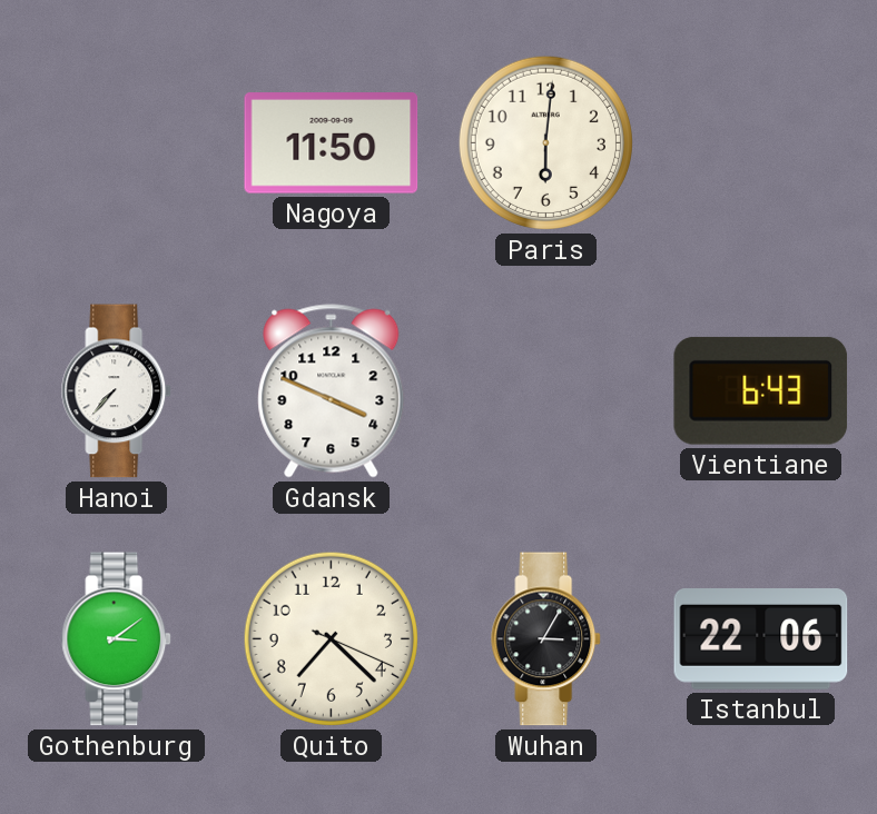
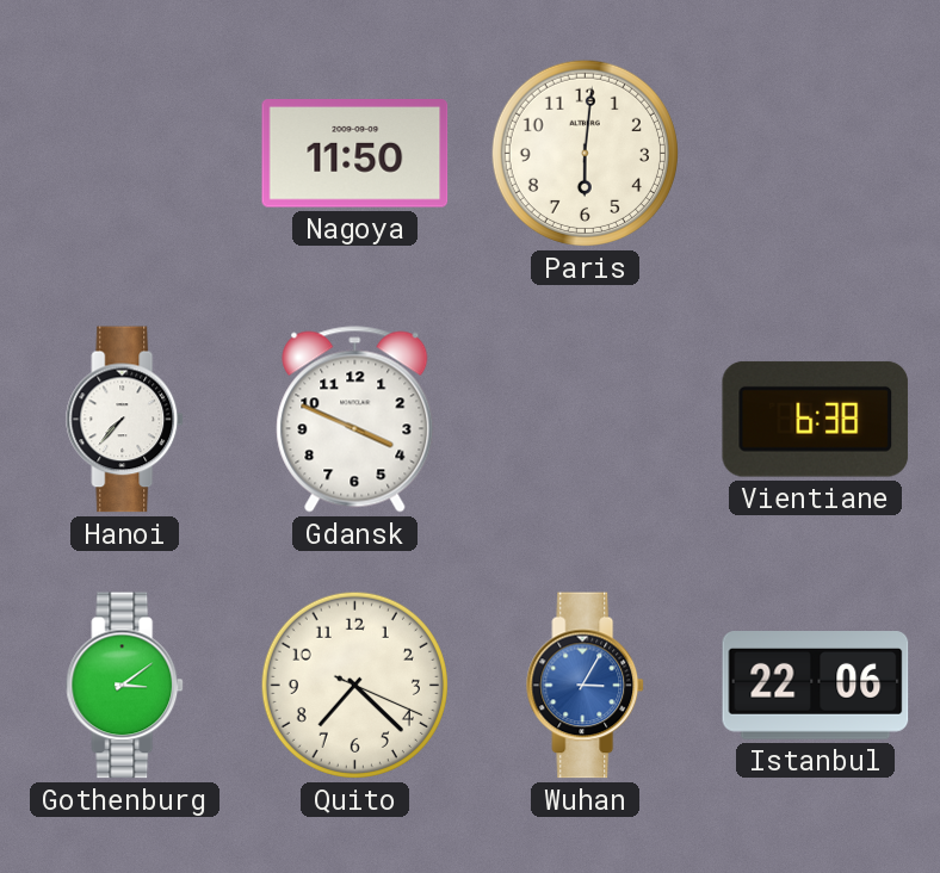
Vientiane: 6:43 -> 6:38 (816, 419)
Wuhan dial: black -> blue (586, 686)
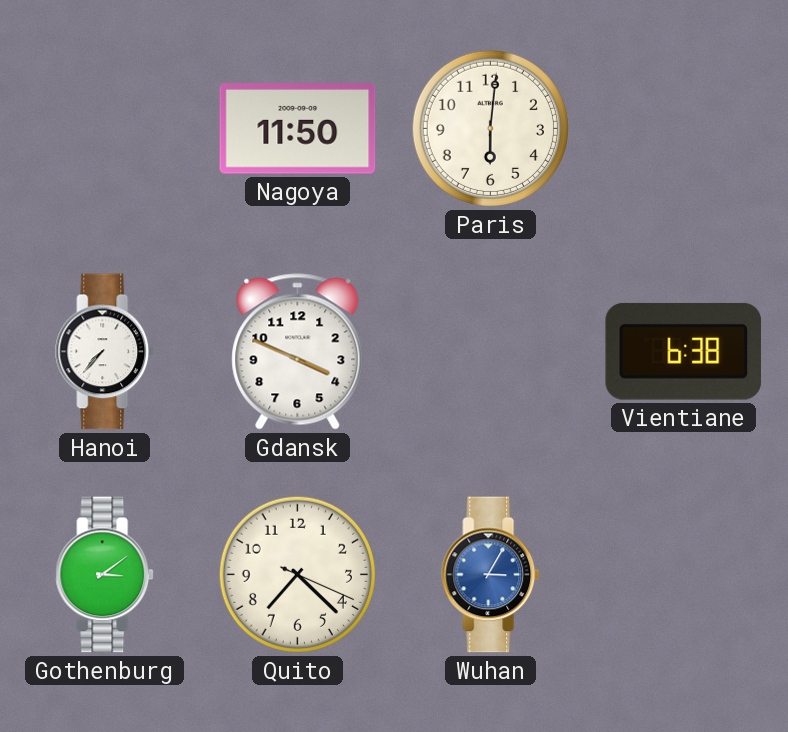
Istanbul: 22:06 -> none (816, 686)
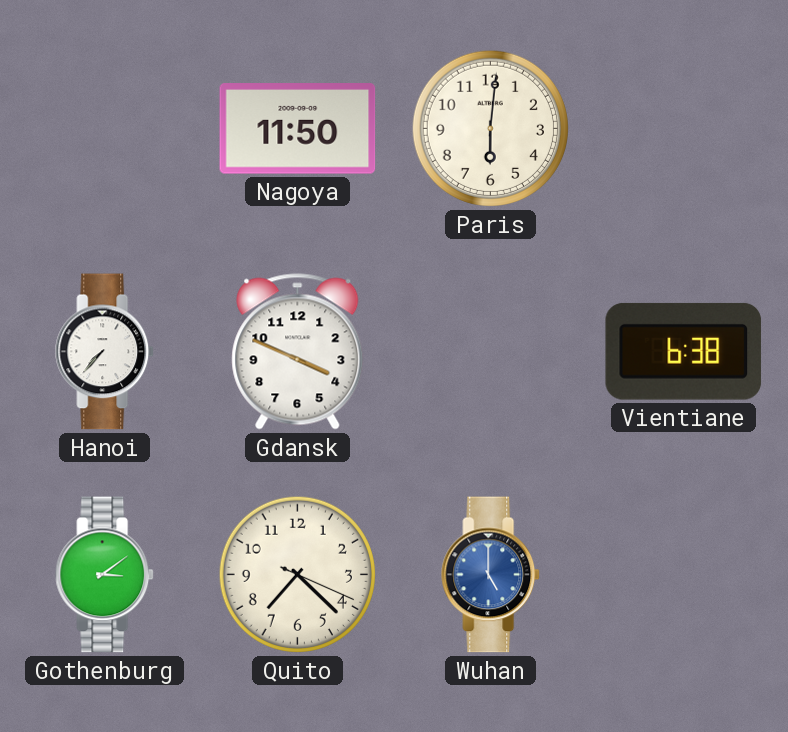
Wuhan: 3:05 -> 5:00 (491, 575)
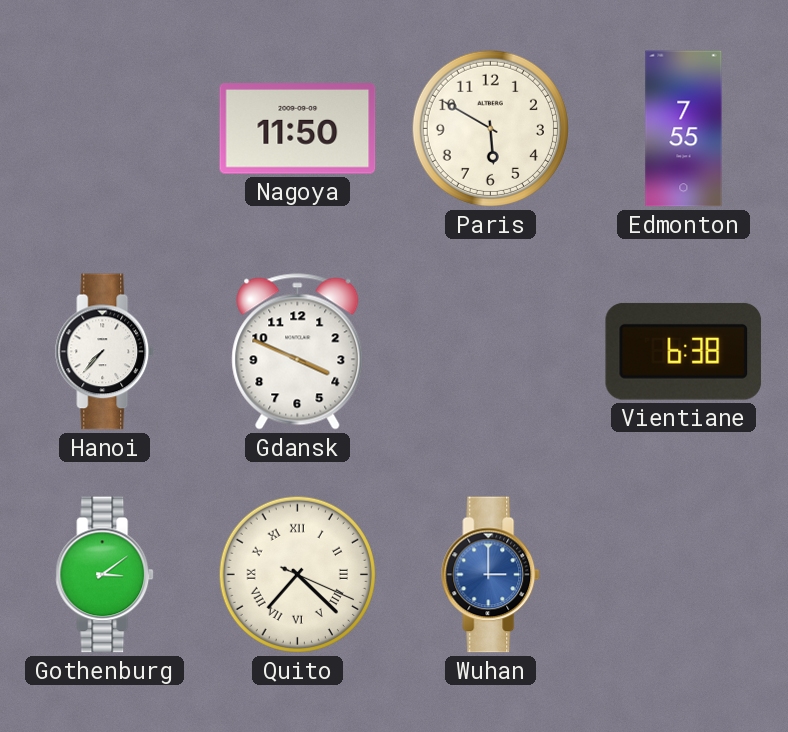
Paris: 6:01 -> 5:50 (490, 128)
Edmonton: none -> 7:55 (684, 129)
Quito numerals: Arabic -> Roman (297, 574)
Wuhan: 5:00 -> 3:00 (491, 575)
